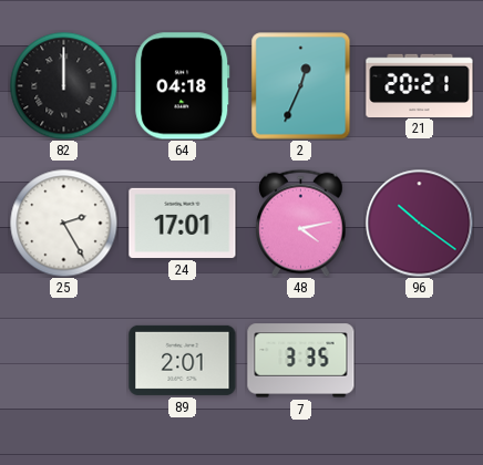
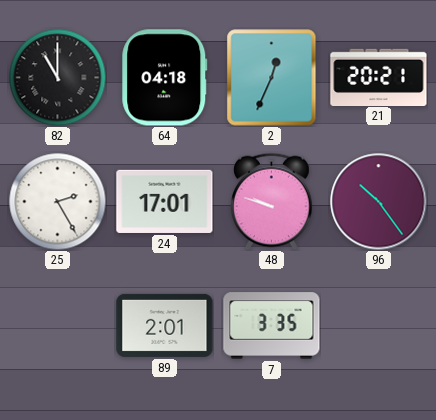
82: 12:00 -> 11:00 (57, 77)
48: 4:13 -> 9:48 (272, 201)
96: 10:21 -> 10:24 (379, 202)
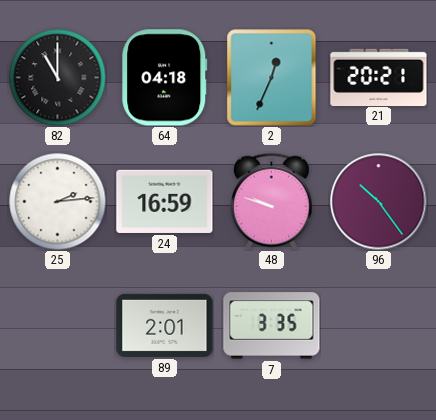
25: 2:25 -> 2:14 (57, 201)
24: 17:01 -> 16:59 (165, 201)
